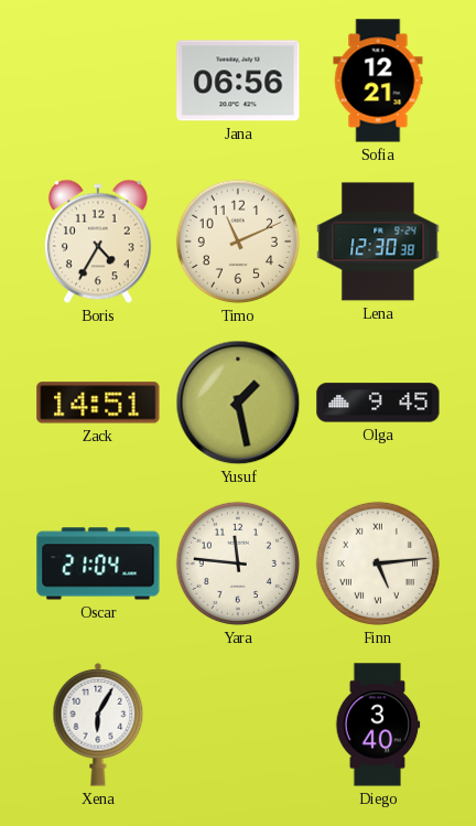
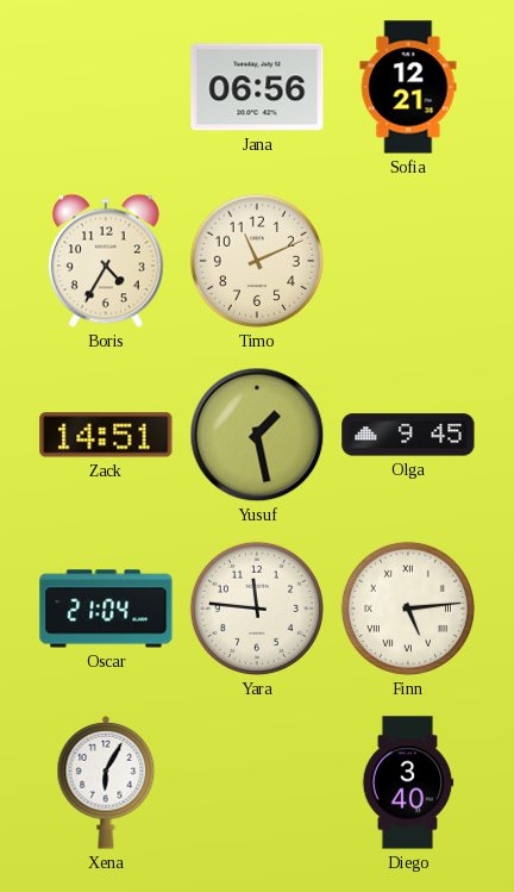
Lena: 12:30 -> none (378, 242)
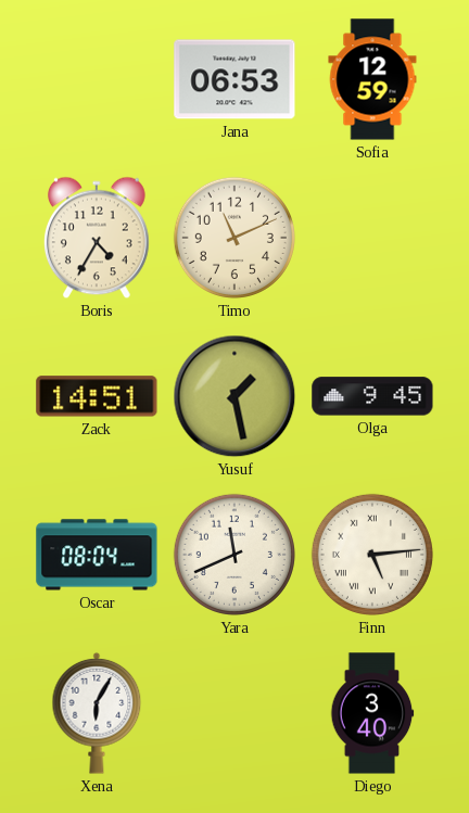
Jana: 06:56 -> 06:53 (234, 79)
Sofia: 12:21 -> 12:59 (372, 79)
Oscar: 21:04 -> 08:04 (97, 555)
Yara: 11:46 -> 11:41 (234, 555)
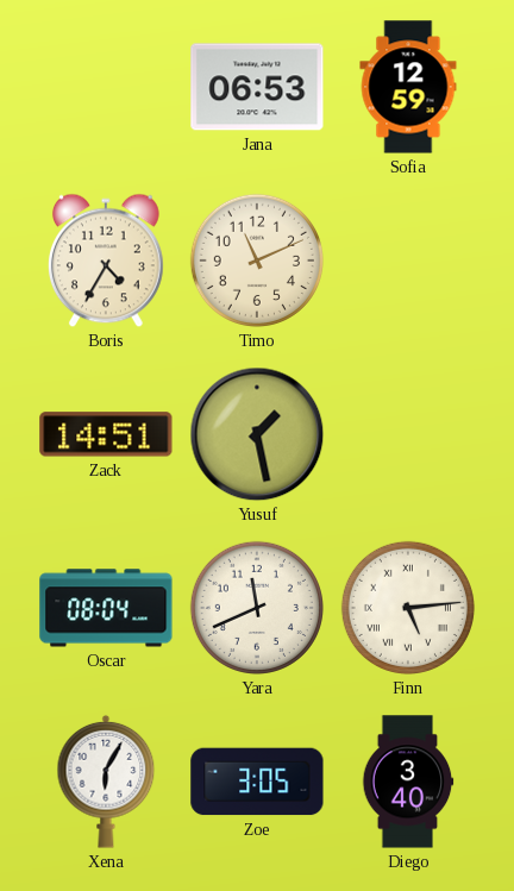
Olga: 9:45 -> none (372, 396)
Zoe: none -> 3:05 (257, 782)
